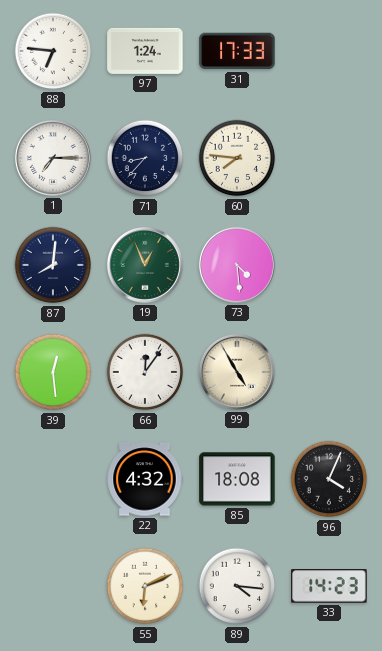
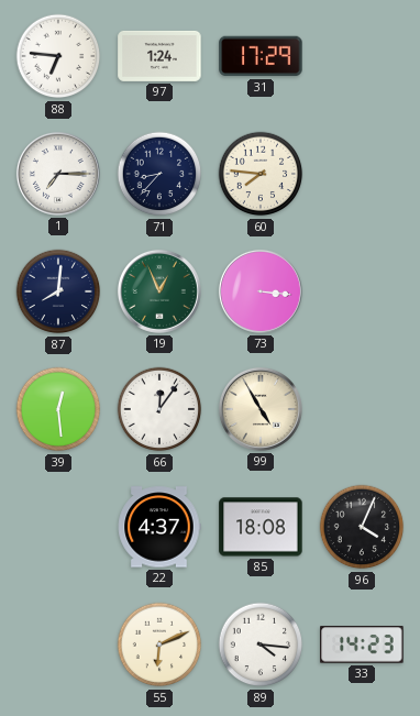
31: 17:33 -> 17:29 (261, 56)
73: 4:29 -> 3:16 (261, 291)
22: 4:32 -> 4:37 (159, 527)
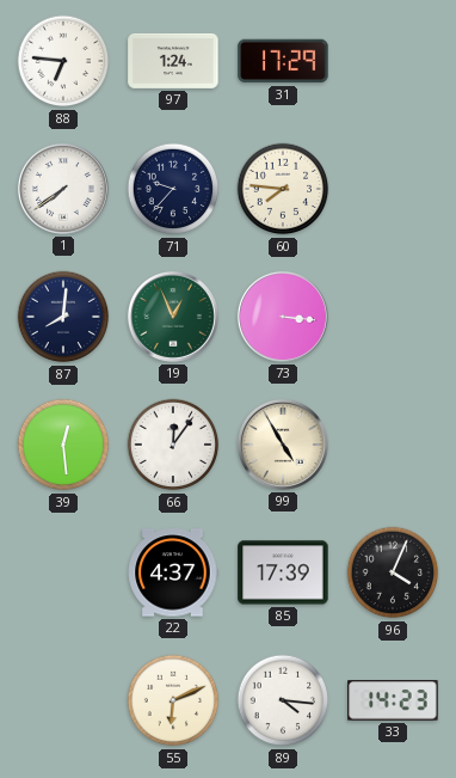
1: 7:15 -> 7:39 (63, 189)
71: 8:37 -> 9:37 (173, 189)
85: 18:08 -> 17:39 (283, 572)
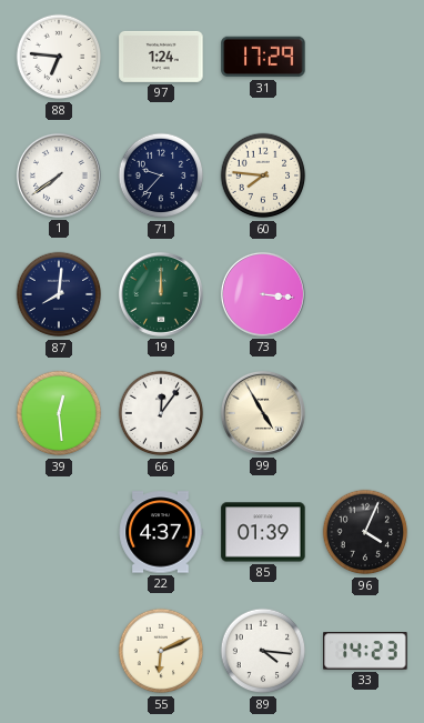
19: 12:56 -> 12:00 (161, 294)
85: 17:39 -> 01:39 (263, 532)
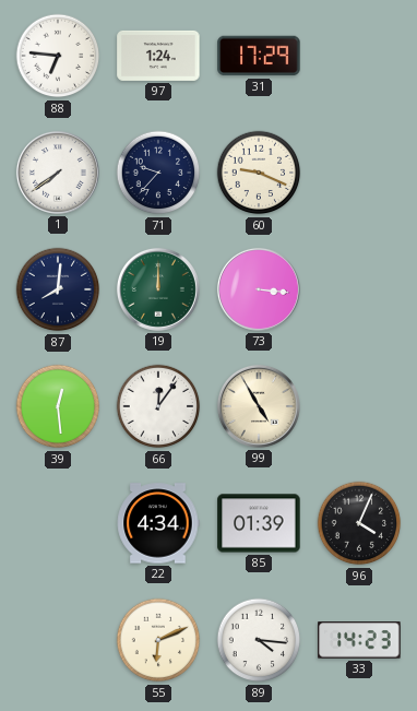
60: 7:46 -> 9:19 (259, 173)
22: 4:37 -> 4:34 (158, 523)
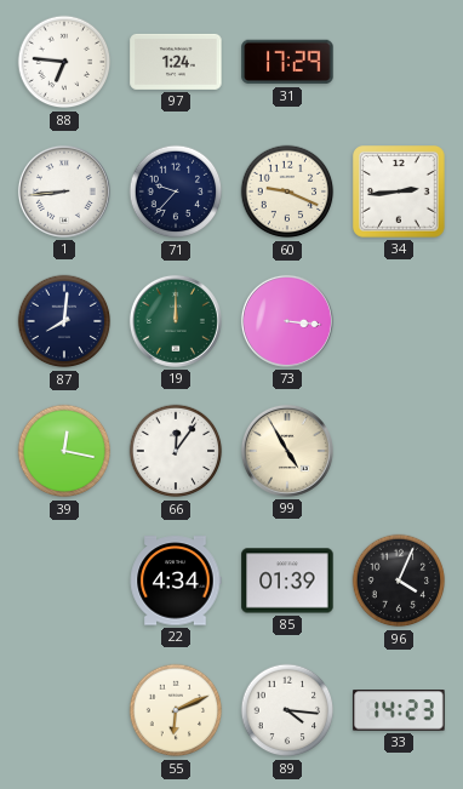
1: 7:39 -> 8:44 (64, 191)
34: none -> 2:44 (400, 193)
39: 12:29 -> 12:17 (64, 451)
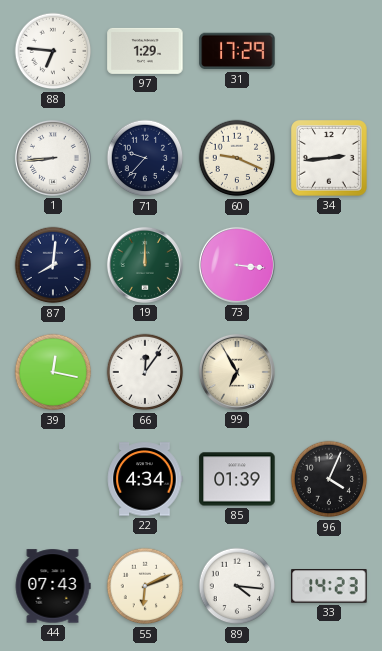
97: 1:24 -> 1:29 (145, 51)
99: 4:55 -> 6:55 (237, 372)
44: none -> 07:43 (53, 586)
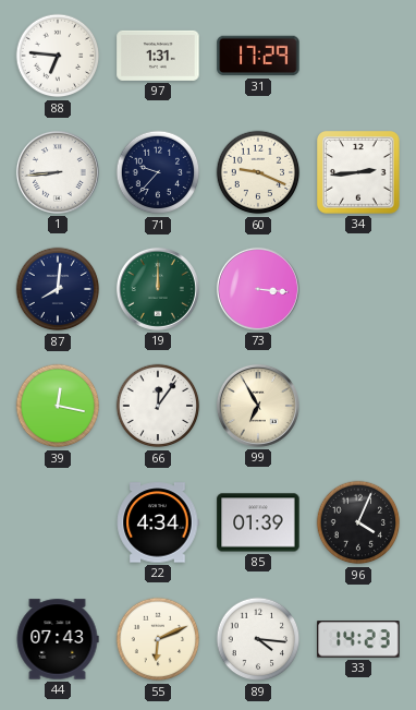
97: 1:29 -> 1:31 (158, 56)
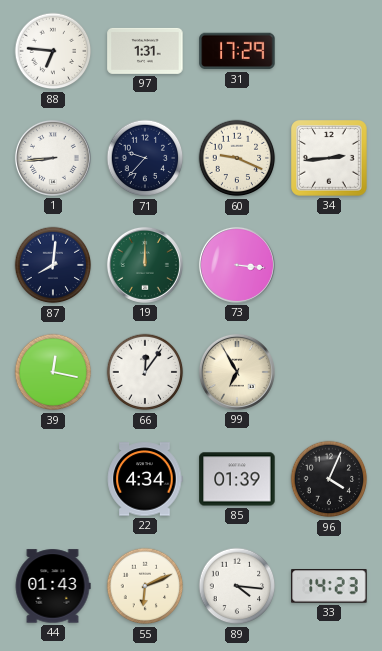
44: 07:43 -> 01:43 (53, 586)
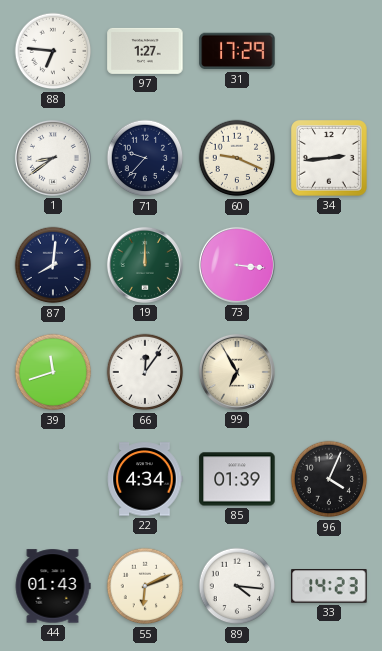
97: 1:31 -> 1:27 (145, 51)
1: 8:44 -> 8:39 (53, 158)
39: 12:17 -> 11:42 (53, 372)
